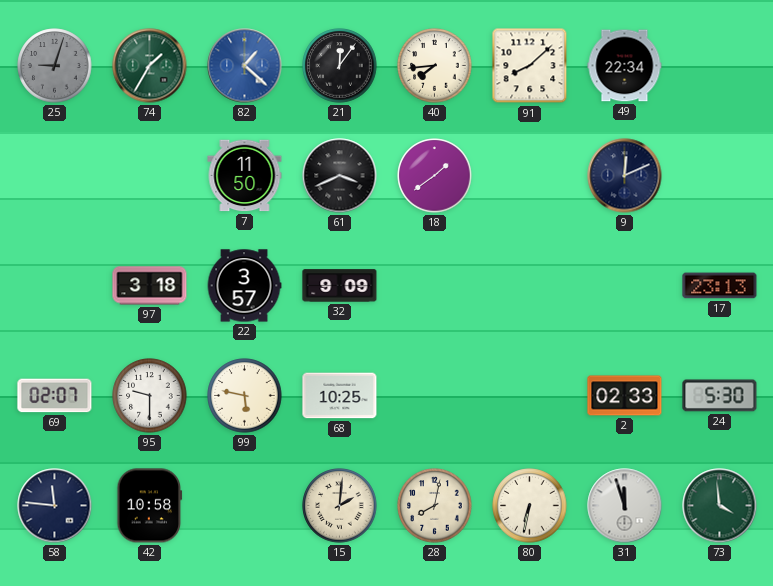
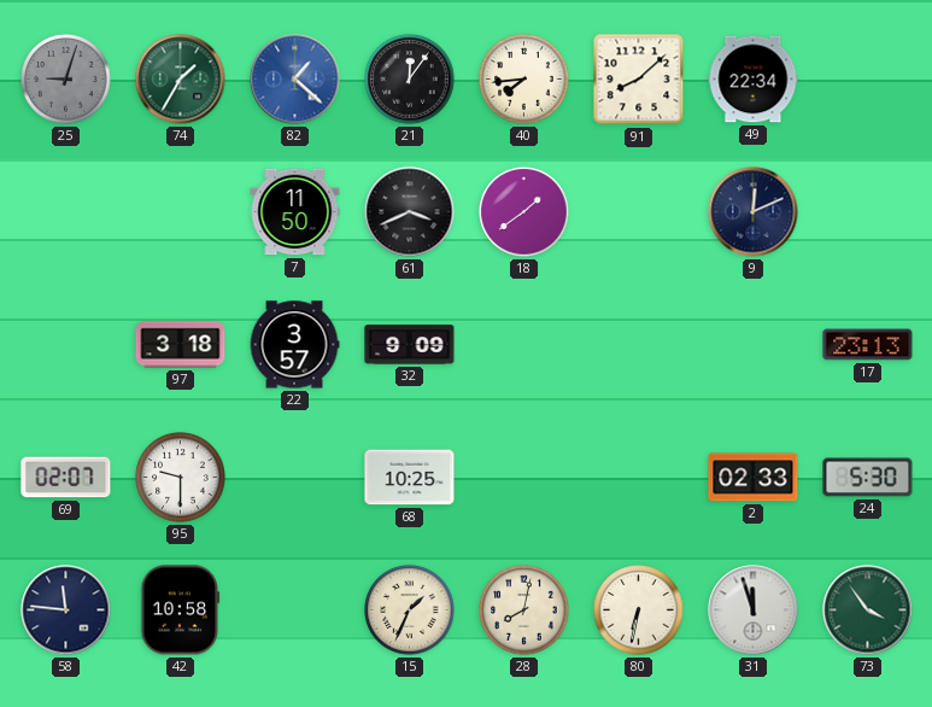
99: 5:47 -> none (245, 396)
15: 2:01 -> 1:34 (410, 610)
73: 3:59 -> 3:54 (868, 610)
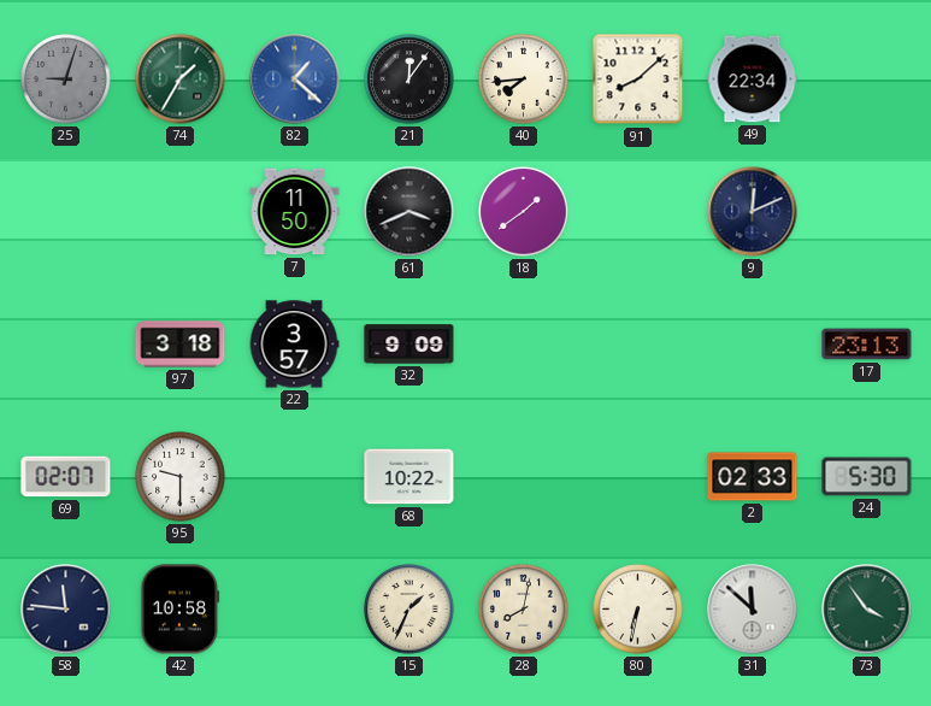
68: 10:25 -> 10:22 (409, 477)
31: 11:57 -> 11:52 (753, 610)
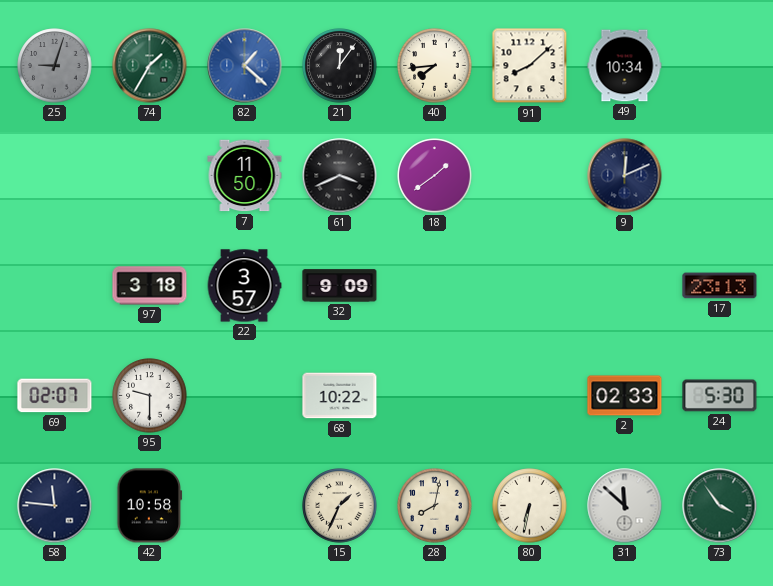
49: 22:34 -> 10:34 (625, 66)
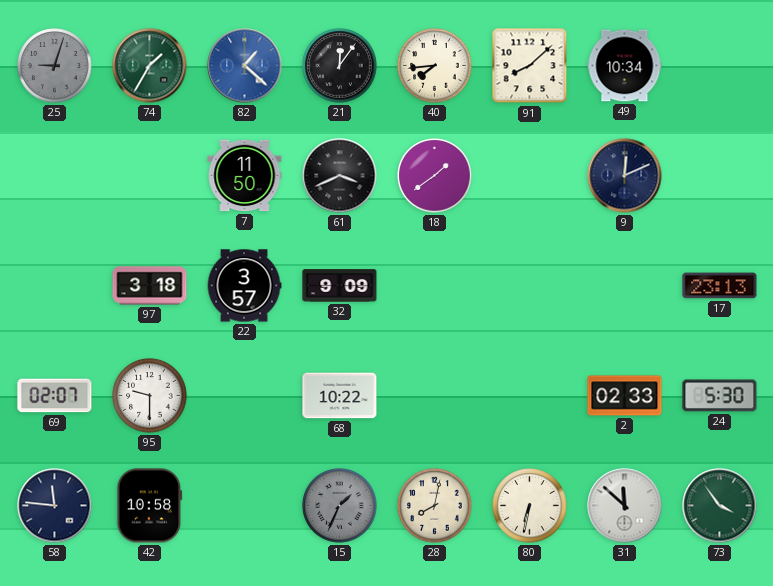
15 dial: cream -> grey (340, 506)
